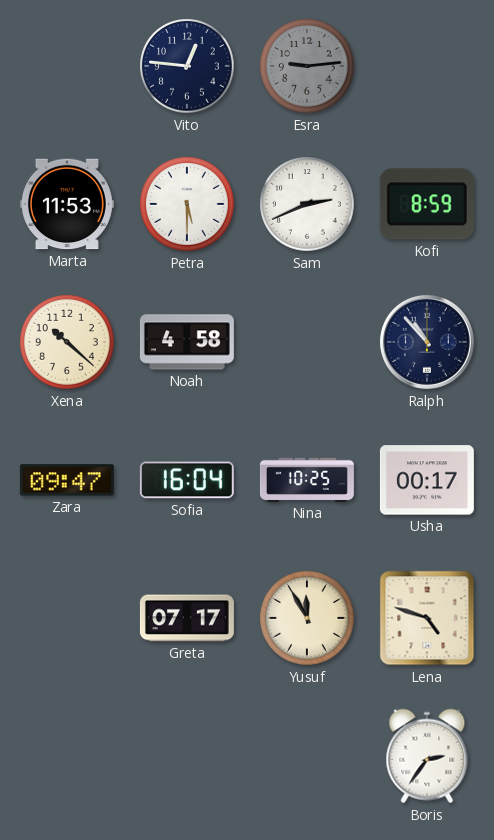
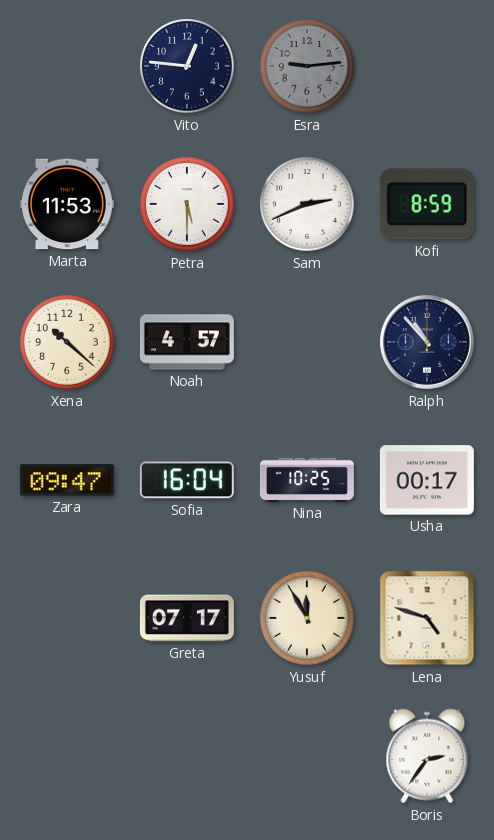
Noah: 4:58 -> 4:57 (187, 342)
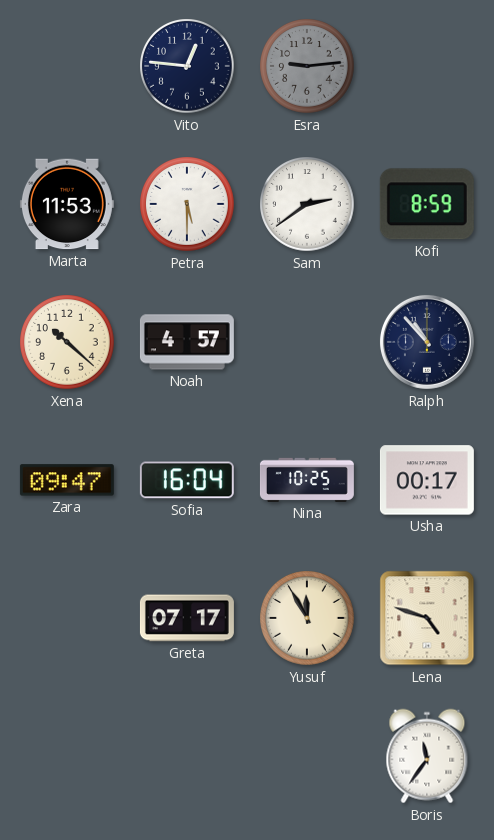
Sam: 2:41 -> 2:39 (307, 204)
Boris: 2:36 -> 11:36 (427, 756)
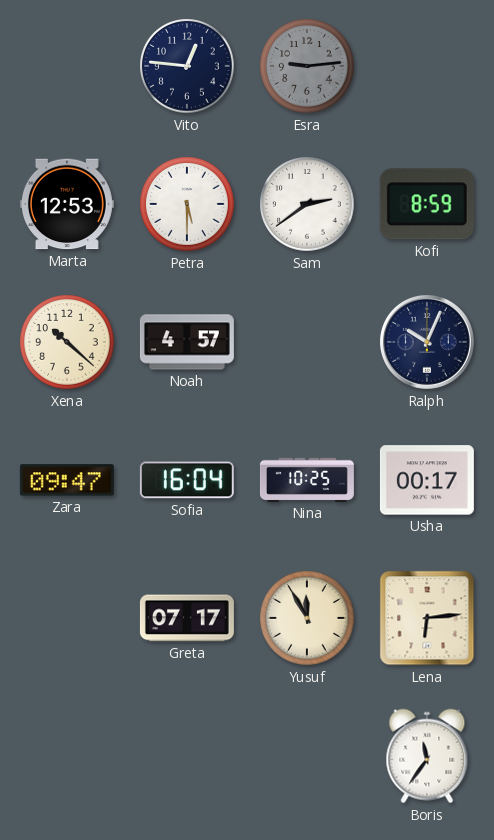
Marta: 11:53 -> 12:53 (67, 204)
Ralph: 10:53 -> 10:04 (427, 342)
Lena: 4:48 -> 6:14 (427, 618)
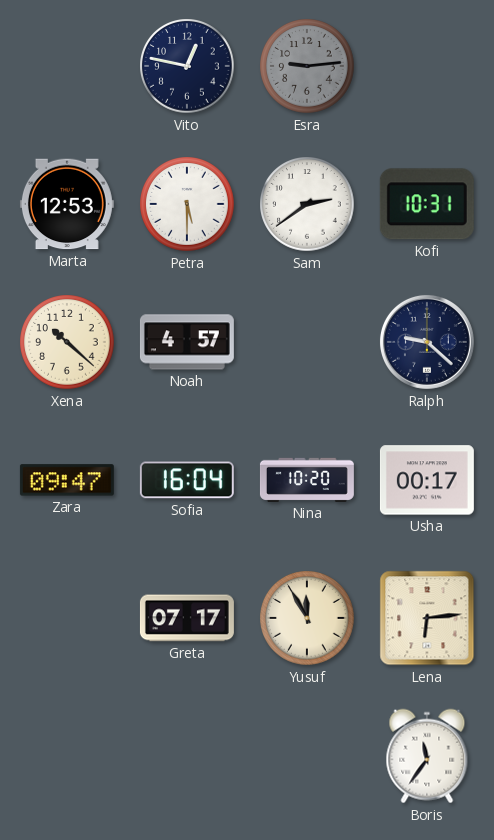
Vito: 12:46 -> 12:47 (187, 66)
Kofi: 8:59 -> 10:31 (427, 204)
Ralph: 10:04 -> 9:22 (427, 342)
Nina: 10:25 -> 10:20 (307, 480)
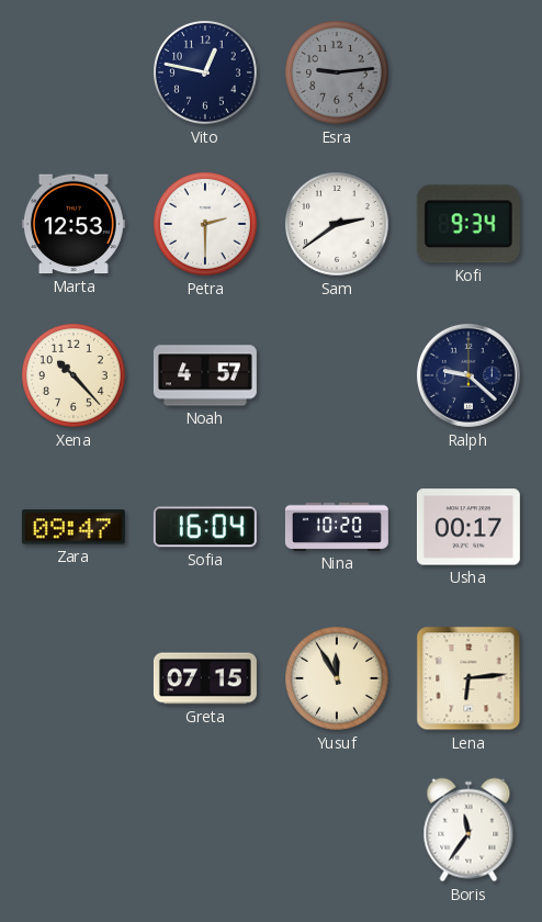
Petra: 5:30 -> 2:30 (205, 224)
Kofi: 10:31 -> 9:34 (468, 224)
Xena: 10:22 -> 10:23 (74, 375)
Greta: 07:17 -> 07:15 (205, 678)
